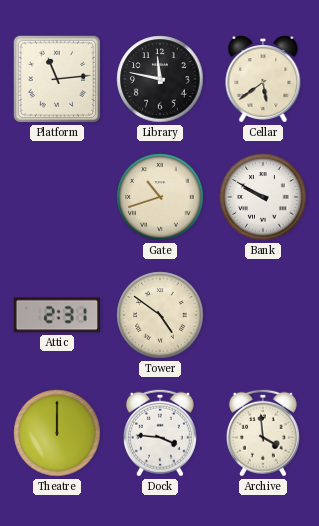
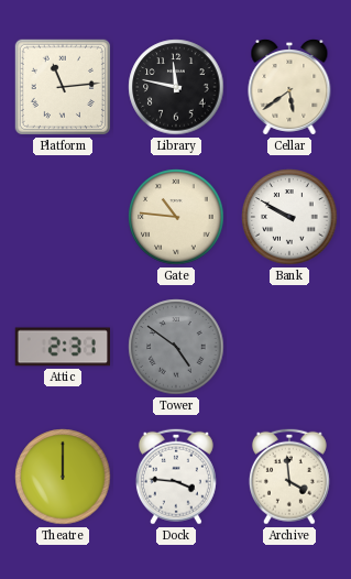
Gate: 10:42 -> 10:46 (176, 217)
Tower dial: cream -> grey (176, 347)
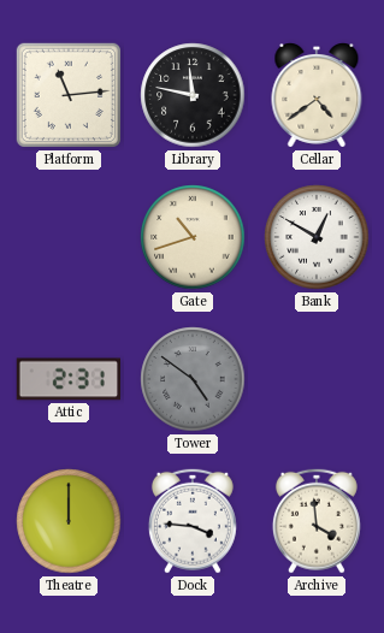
Cellar: 5:39 -> 4:39 (317, 96)
Gate: 10:46 -> 10:42 (193, 237)
Bank: 9:50 -> 12:50 (317, 237)
